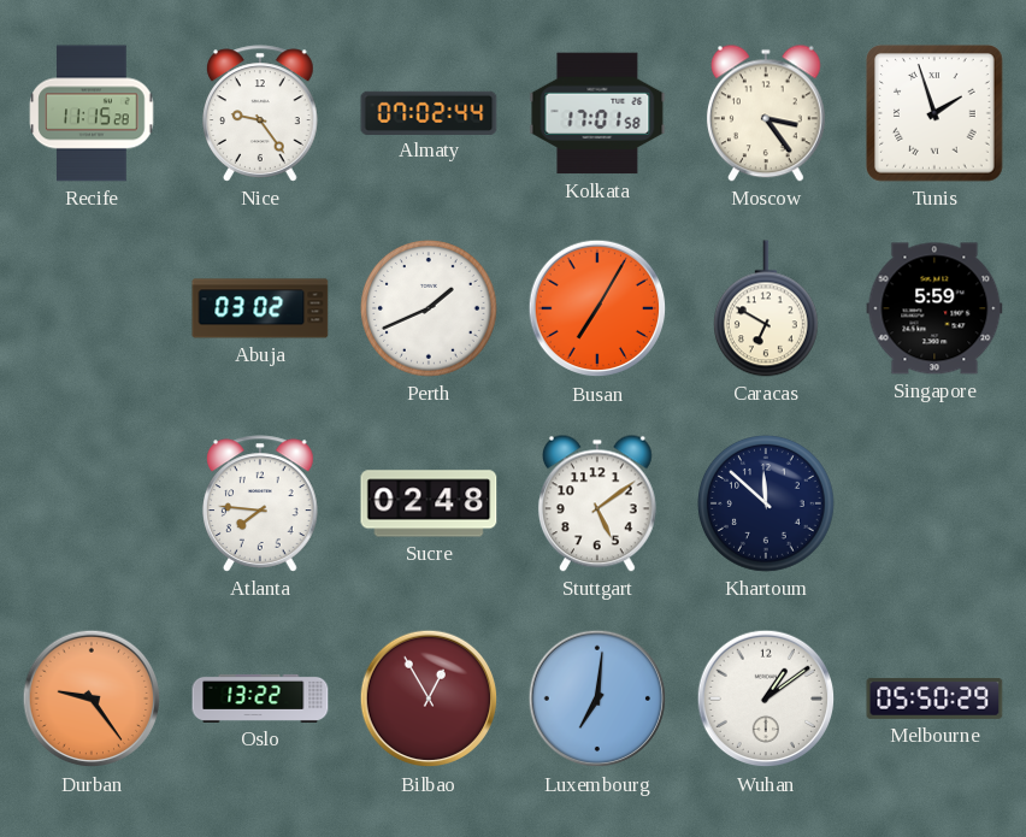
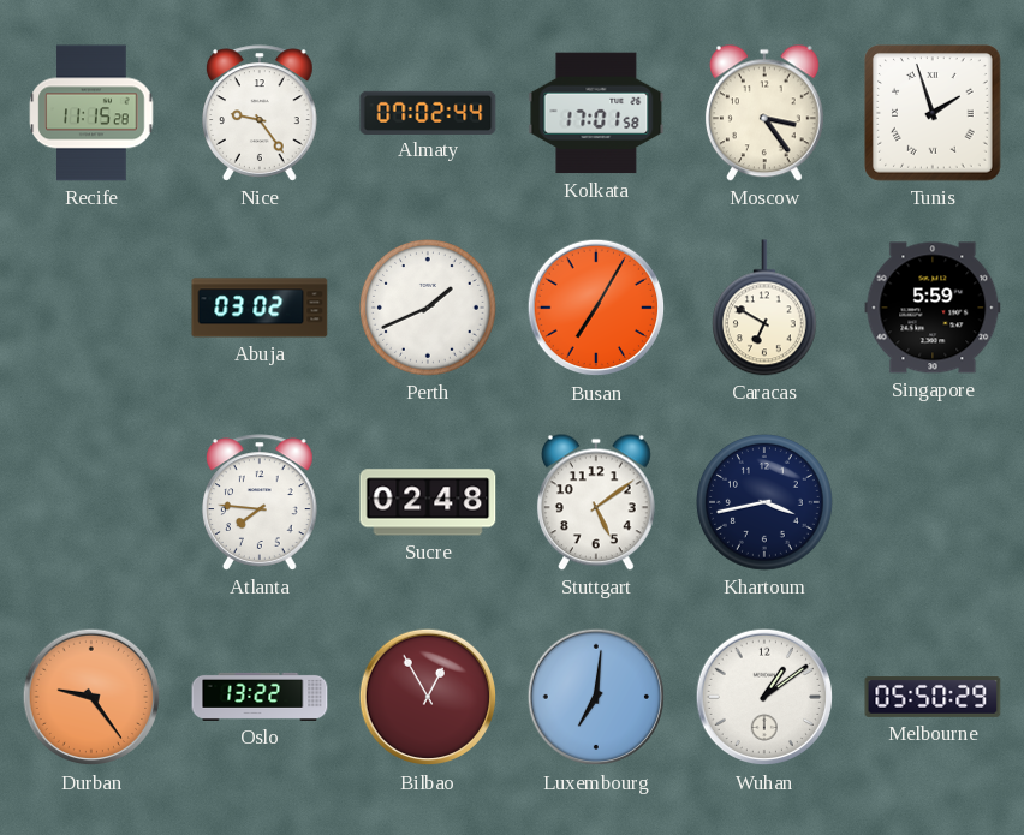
Khartoum: 11:52 -> 3:43 (766, 503)
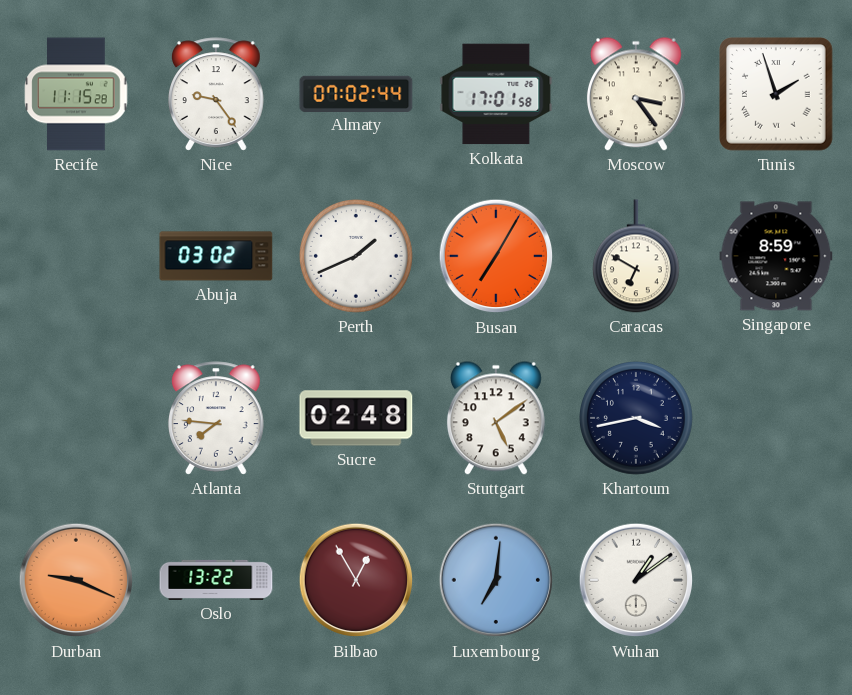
Singapore: 5:59 -> 8:59 (776, 256)
Durban: 9:24 -> 9:19 (76, 580)
Melbourne: 05:50 -> none (933, 697)
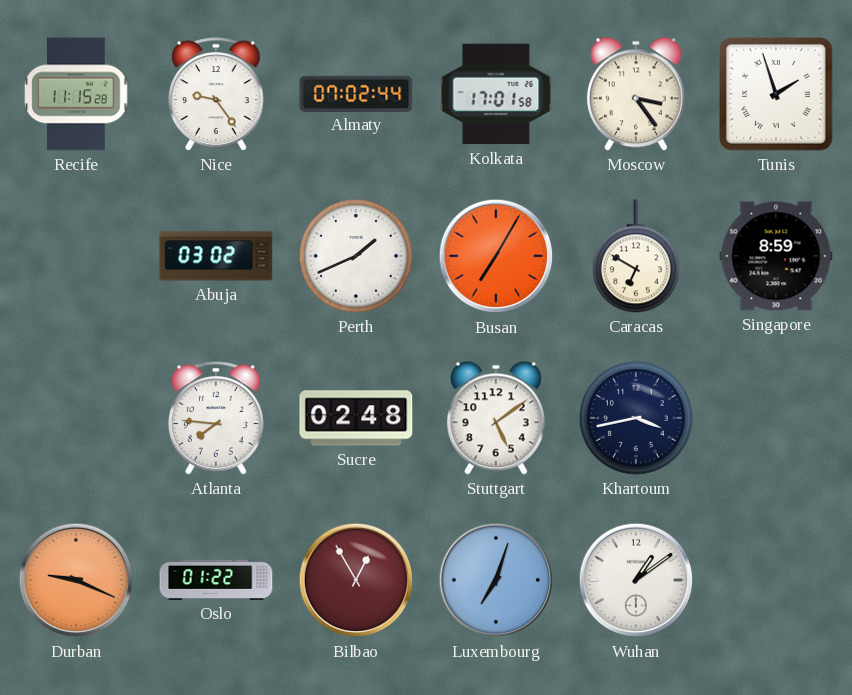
Oslo: 13:22 -> 01:22 (216, 580)
Luxembourg: 7:01 -> 7:03 (496, 580)
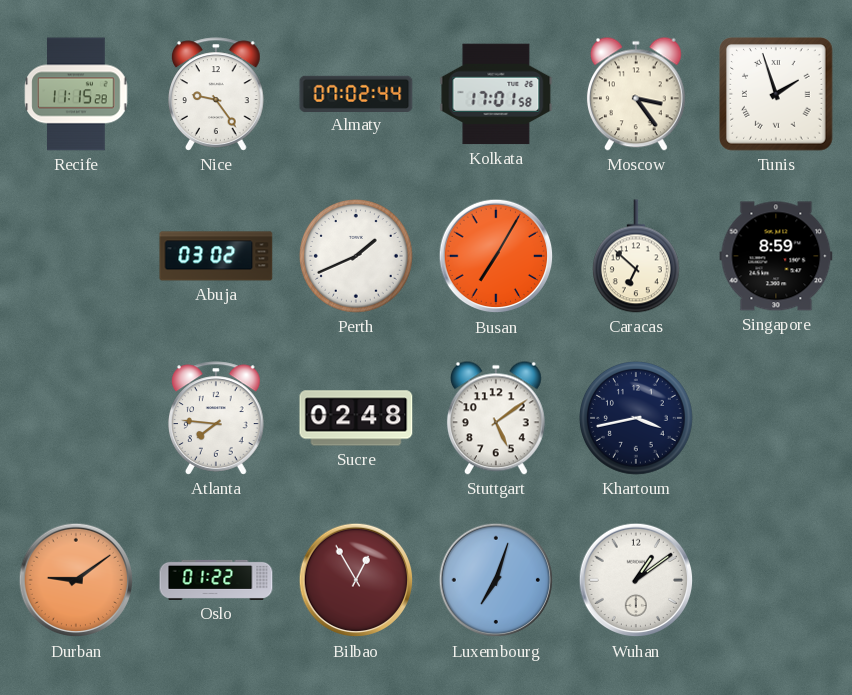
Caracas: 6:50 -> 6:52 (636, 256)
Durban: 9:19 -> 9:09 (76, 580)
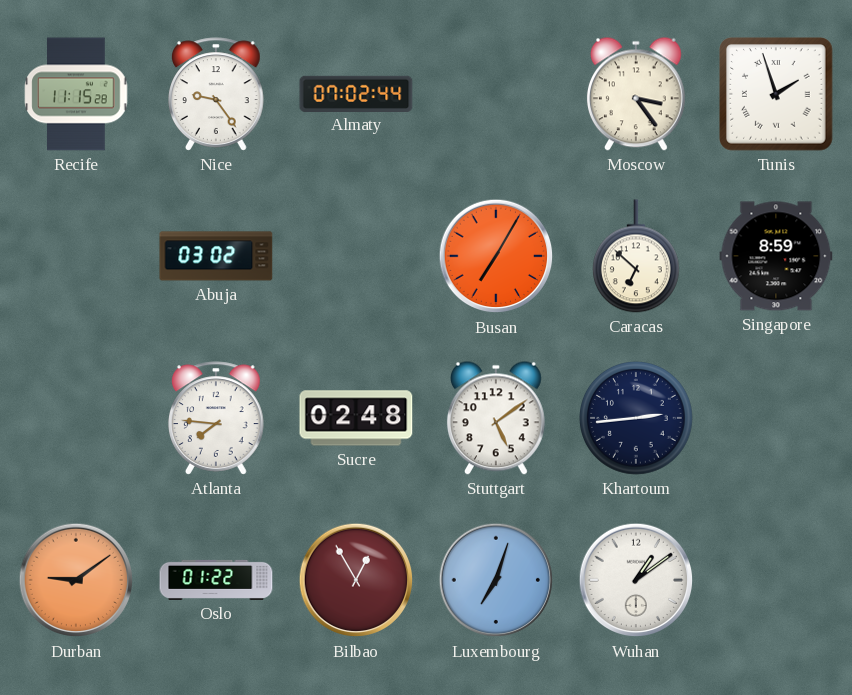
Kolkata: 17:01 -> none (496, 94)
Perth: 1:41 -> none (357, 257)
Khartoum: 3:43 -> 2:44 (637, 419)
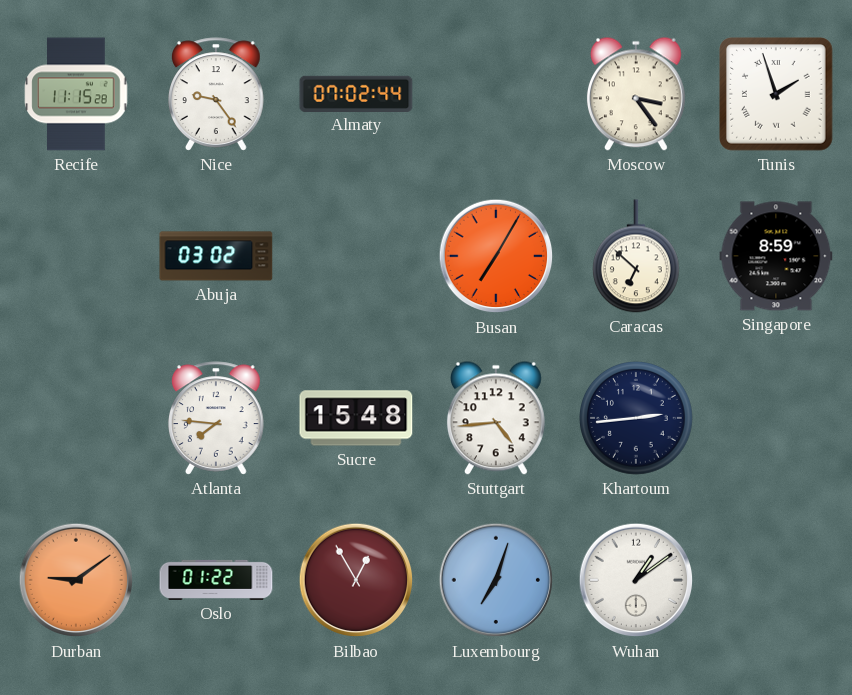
Sucre: 02:48 -> 15:48 (356, 418)
Stuttgart: 5:09 -> 4:44 (496, 418)
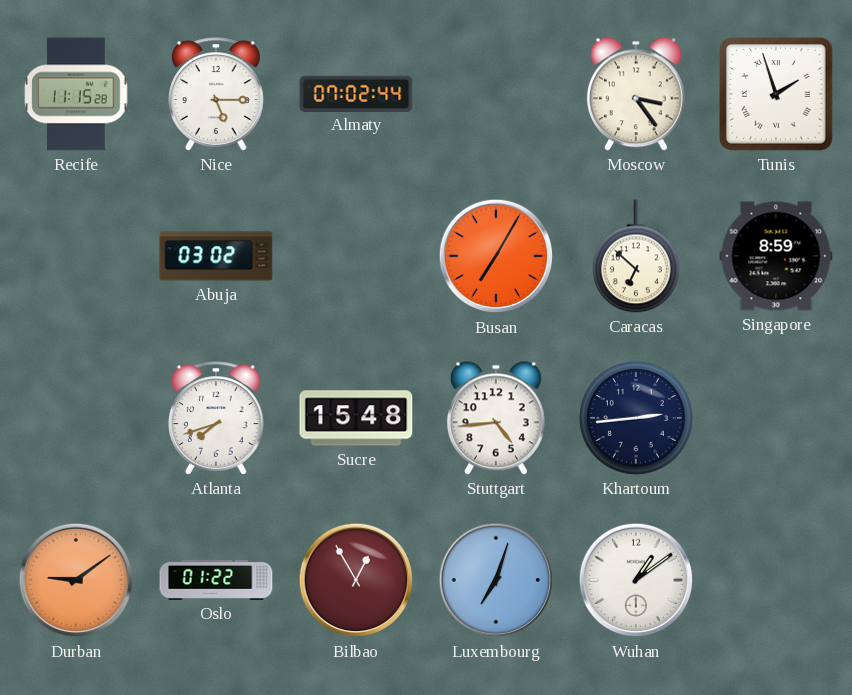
Nice: 9:24 -> 5:15 (217, 94)
Atlanta: 7:46 -> 7:42 (217, 418)
